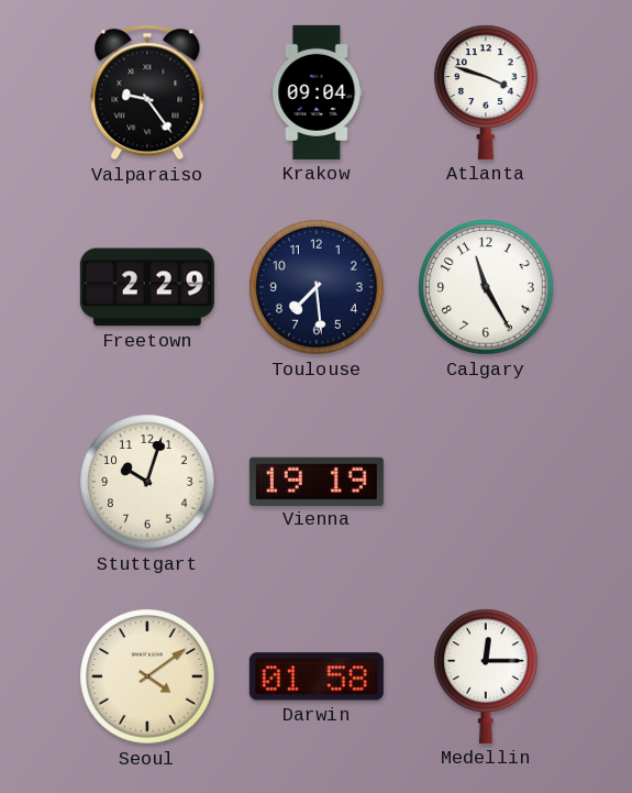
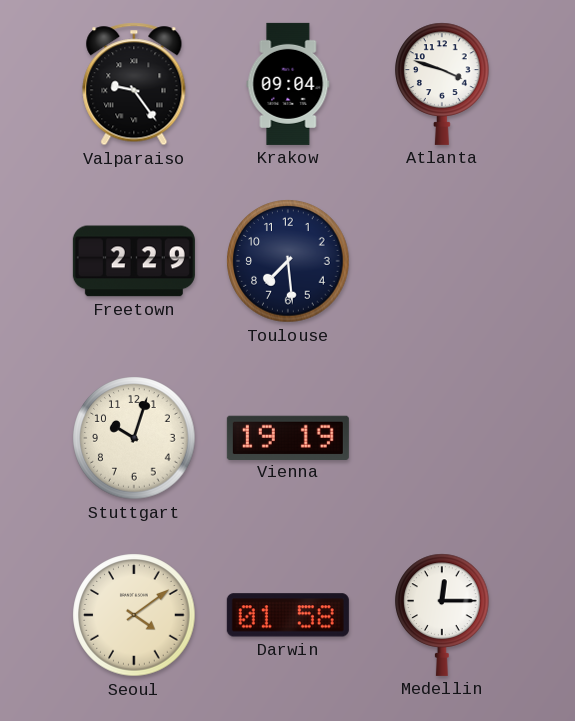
Calgary: 11:25 -> none (486, 287)
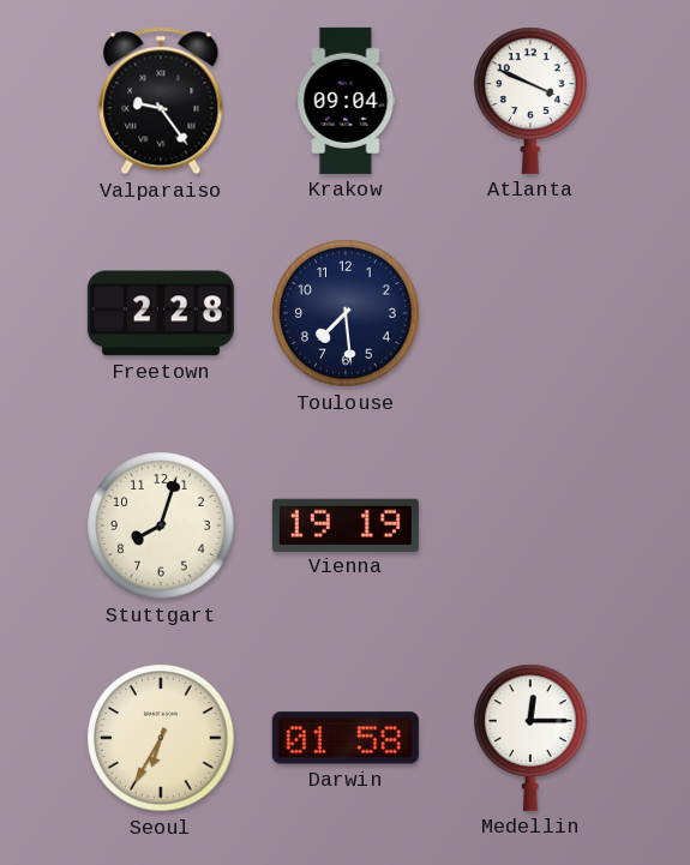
Atlanta: 3:48 -> 3:49 (530, 101)
Freetown: 2:29 -> 2:28 (161, 313)
Stuttgart: 10:03 -> 8:03 (161, 525)
Seoul: 4:09 -> 6:35 (161, 738)
